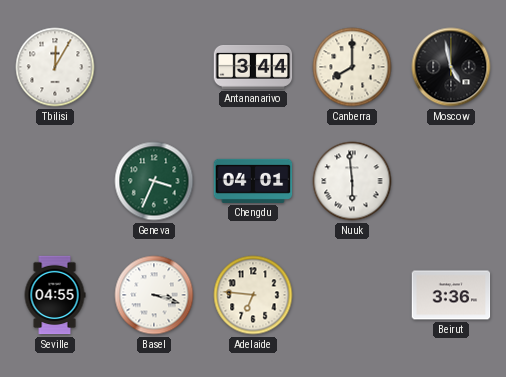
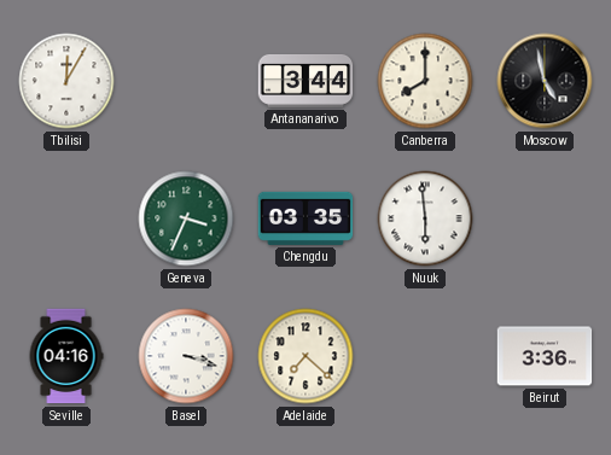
Chengdu: 04:01 -> 03:35 (305, 218)
Seville: 04:55 -> 04:16 (66, 356)
Adelaide: 6:46 -> 7:22 (305, 356)
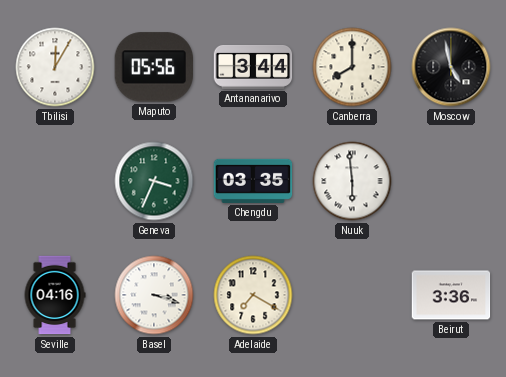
Maputo: none -> 05:56 (153, 67)
Adelaide: 7:22 -> 7:20 (253, 295)
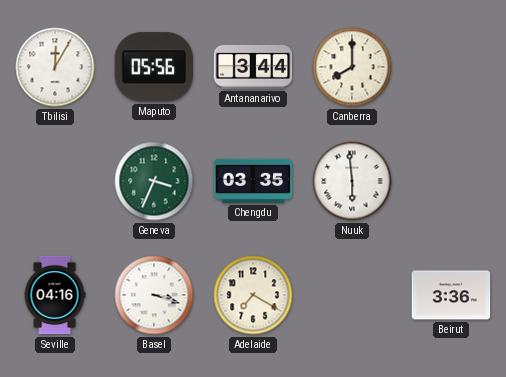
Moscow: 4:58 -> none (451, 67)
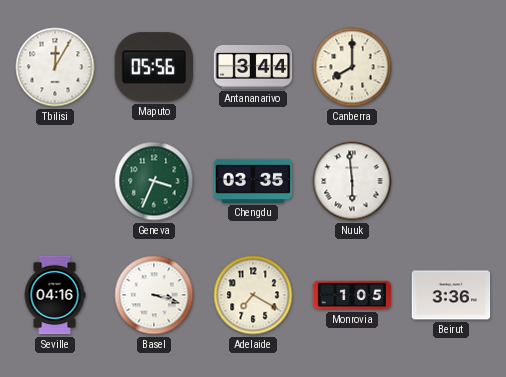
Monrovia: none -> 1:05 (352, 295)
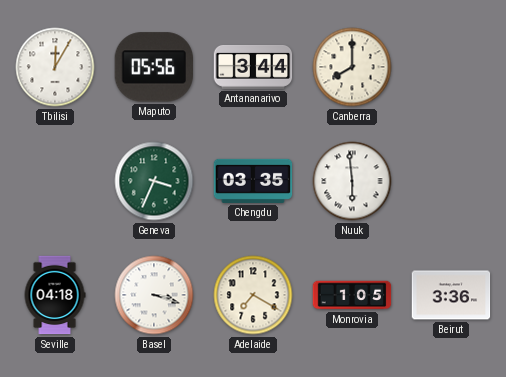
Seville: 04:16 -> 04:18 (55, 295)
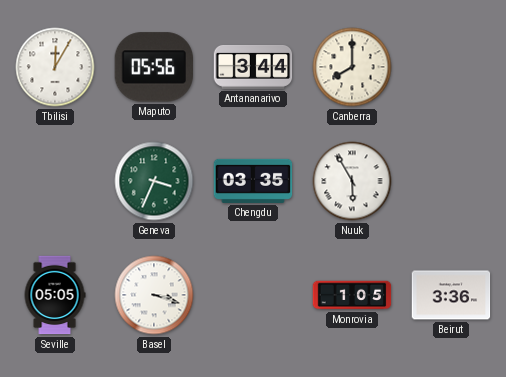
Nuuk: 5:59 -> 5:55 (352, 181)
Seville: 04:18 -> 05:05 (55, 295)
Adelaide: 7:20 -> none (253, 295)
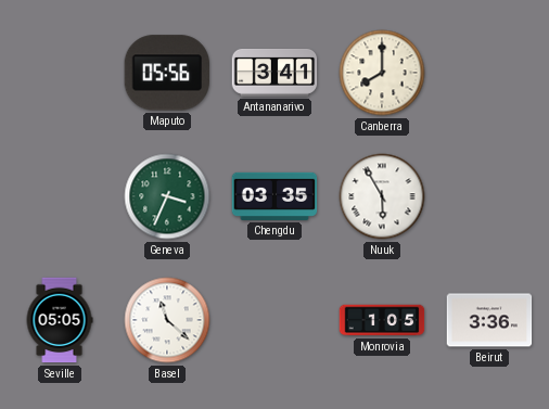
Tbilisi: 12:05 -> none (55, 67)
Antananarivo: 3:44 -> 3:41 (274, 73)
Basel: 3:18 -> 11:22 (167, 320)
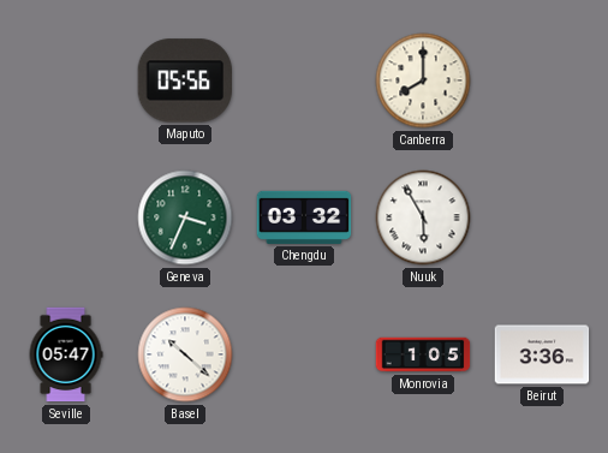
Antananarivo: 3:41 -> none (274, 73)
Chengdu: 03:35 -> 03:32 (304, 217)
Seville: 05:05 -> 05:47 (66, 354)
Basel: 11:22 -> 10:22 (185, 354)
